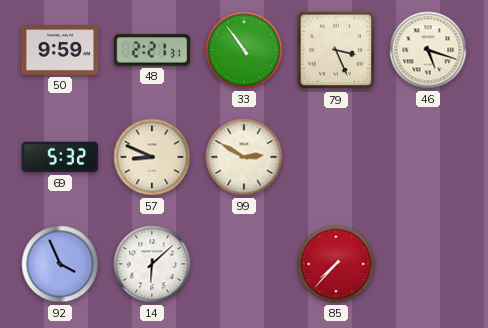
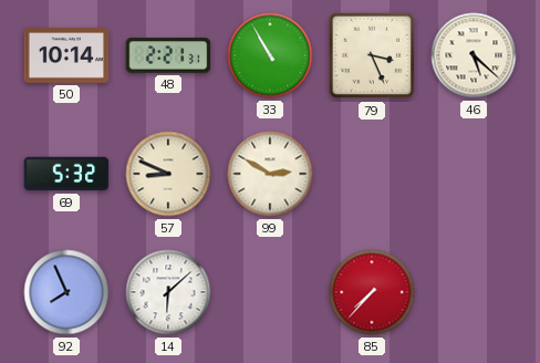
50: 9:59 -> 10:14 (66, 56)
33: 10:54 -> 10:55 (270, 55)
46: 5:18 -> 5:22 (474, 55)
92: 3:56 -> 7:56 (66, 292)
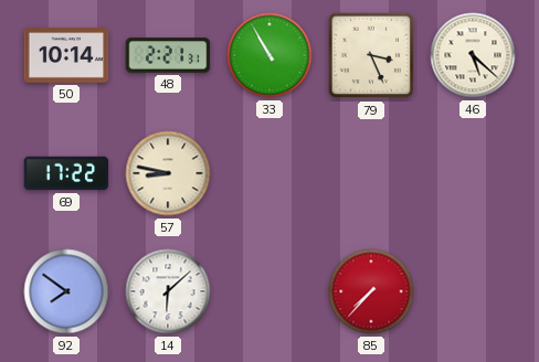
69: 5:32 -> 17:22 (66, 173)
57: 8:49 -> 8:47 (168, 173)
99: 2:50 -> none (270, 174)
92: 7:56 -> 7:51 (66, 291)
